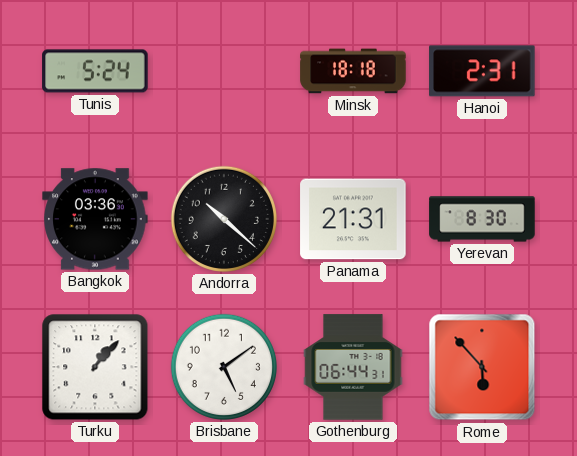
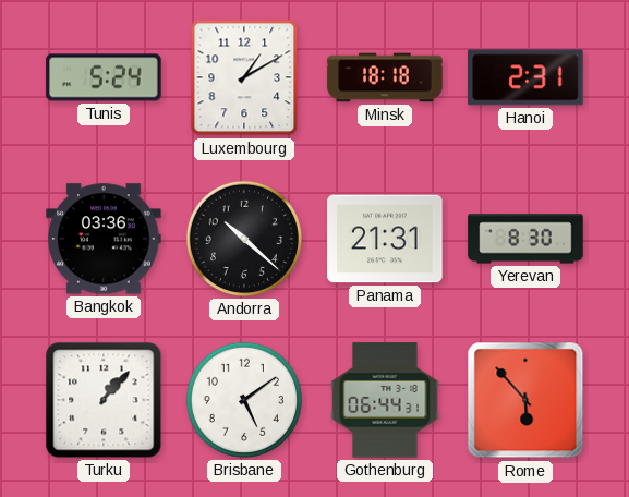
Luxembourg: none -> 1:10 (244, 77)
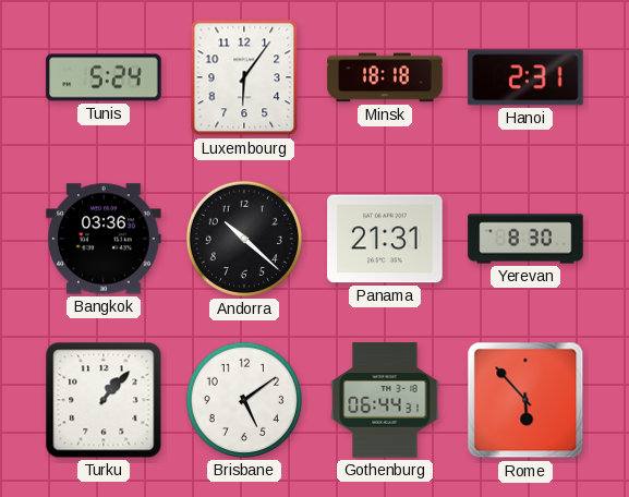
Luxembourg: 1:10 -> 6:06 (244, 77)
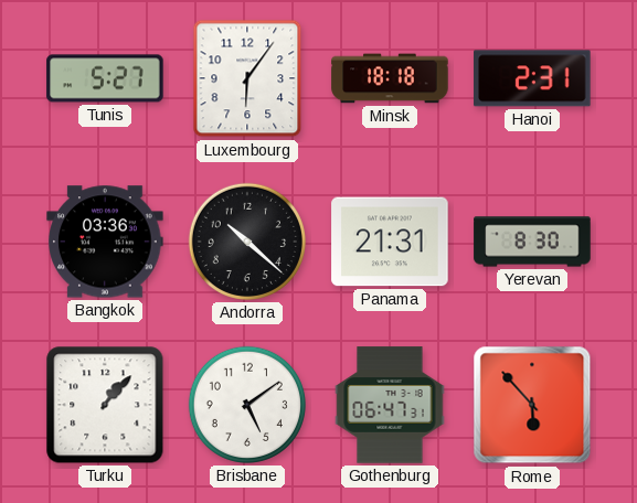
Tunis: 5:24 -> 5:27 (105, 78)
Gothenburg: 06:44 -> 06:47 (390, 405)
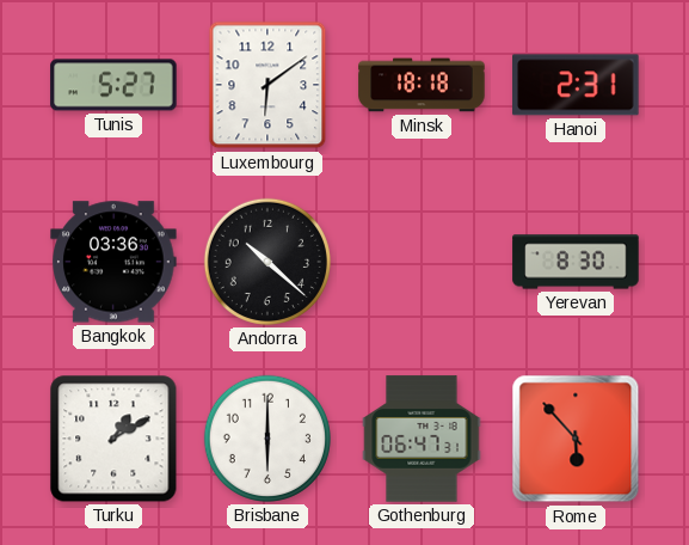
Luxembourg: 6:06 -> 6:09 (267, 85)
Panama: 21:31 -> none (390, 242)
Turku: 1:07 -> 1:10 (113, 439)
Brisbane: 5:09 -> 6:00 (267, 439)
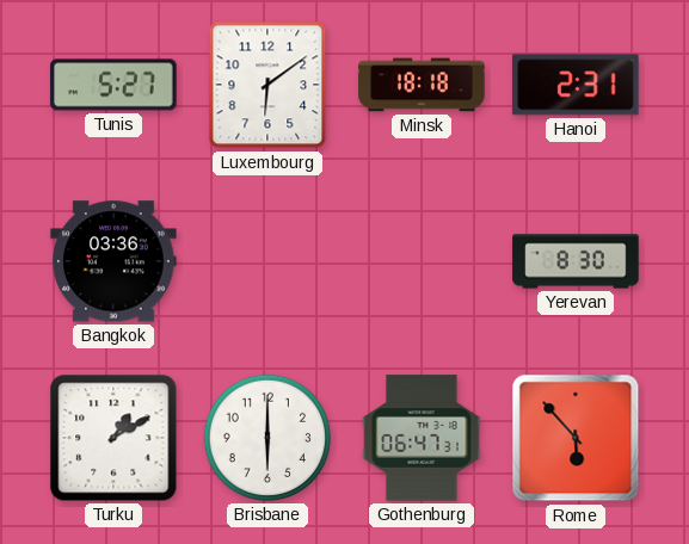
Andorra: 10:22 -> none (267, 262)
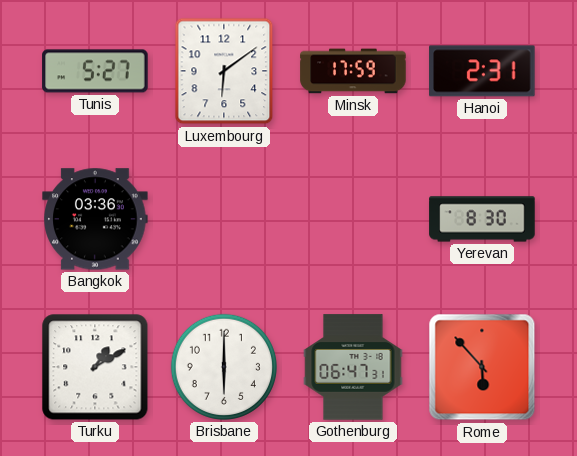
Minsk: 18:18 -> 17:59 (353, 71)
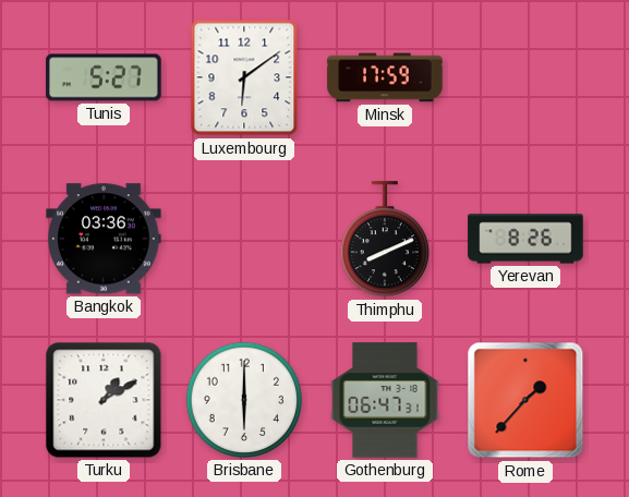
Hanoi: 2:31 -> none (482, 71)
Thimphu: none -> 8:11 (385, 240)
Yerevan: 8:30 -> 8:26 (525, 239)
Rome: 5:53 -> 1:37 (525, 400)
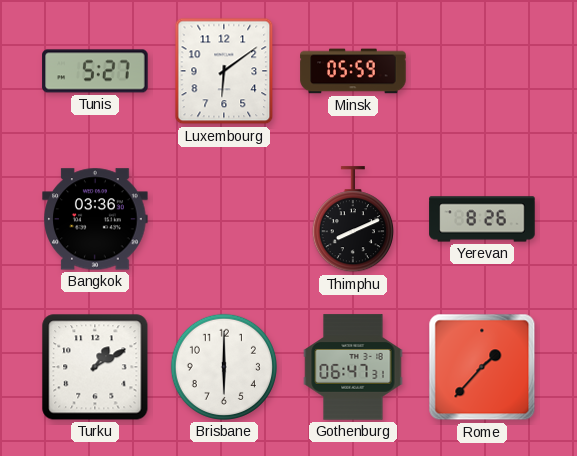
Minsk: 17:59 -> 05:59 (353, 71)
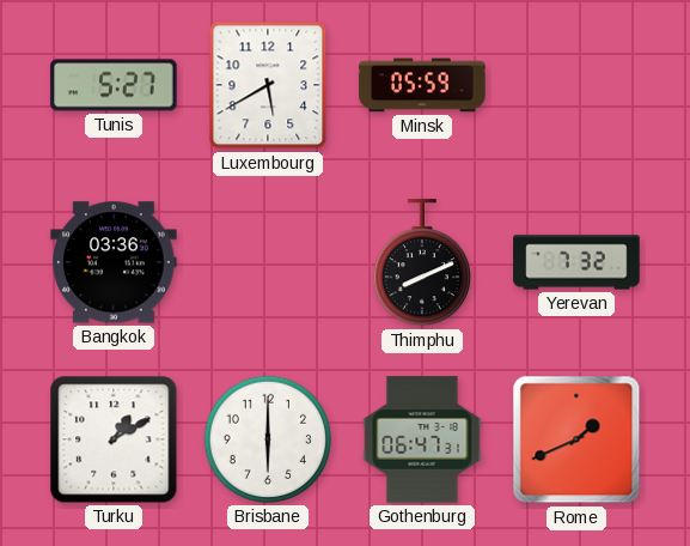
Luxembourg: 6:09 -> 5:40 (268, 85)
Yerevan: 8:26 -> 7:32 (576, 262)
Rome: 1:37 -> 1:41 (576, 439)
